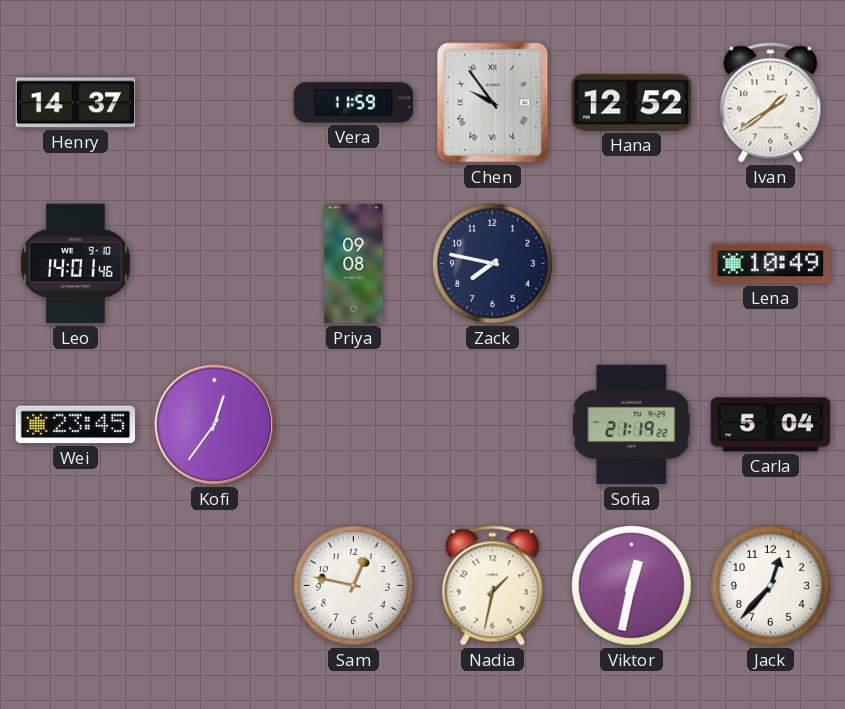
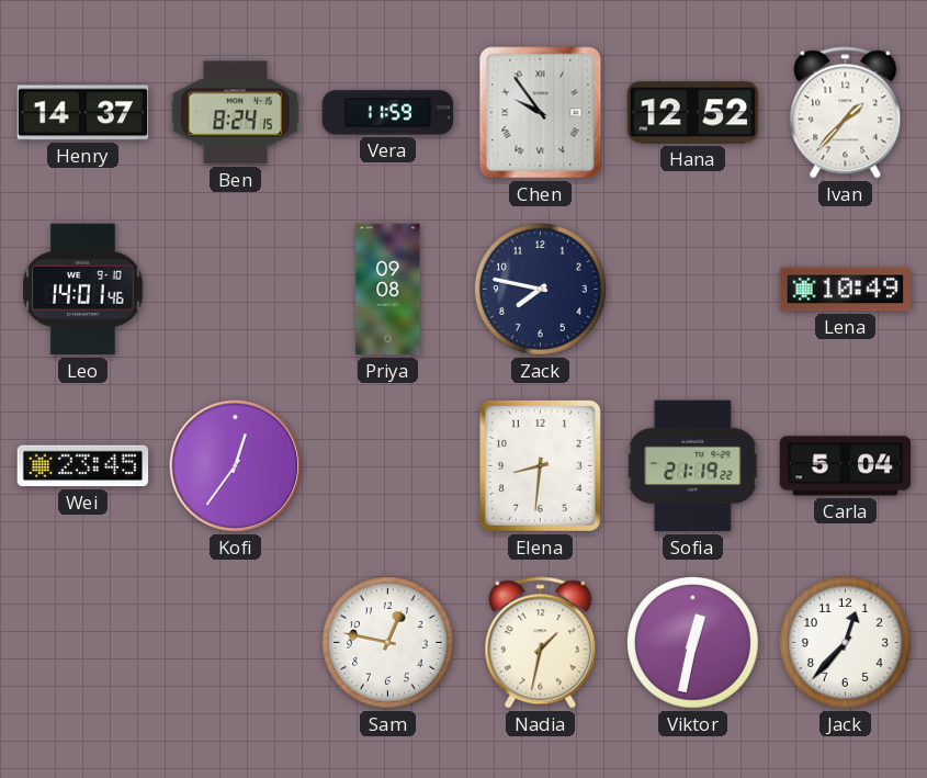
Ben: none -> 8:24 (236, 113)
Ivan: 1:39 -> 1:37 (846, 113)
Elena: none -> 8:31 (540, 465)
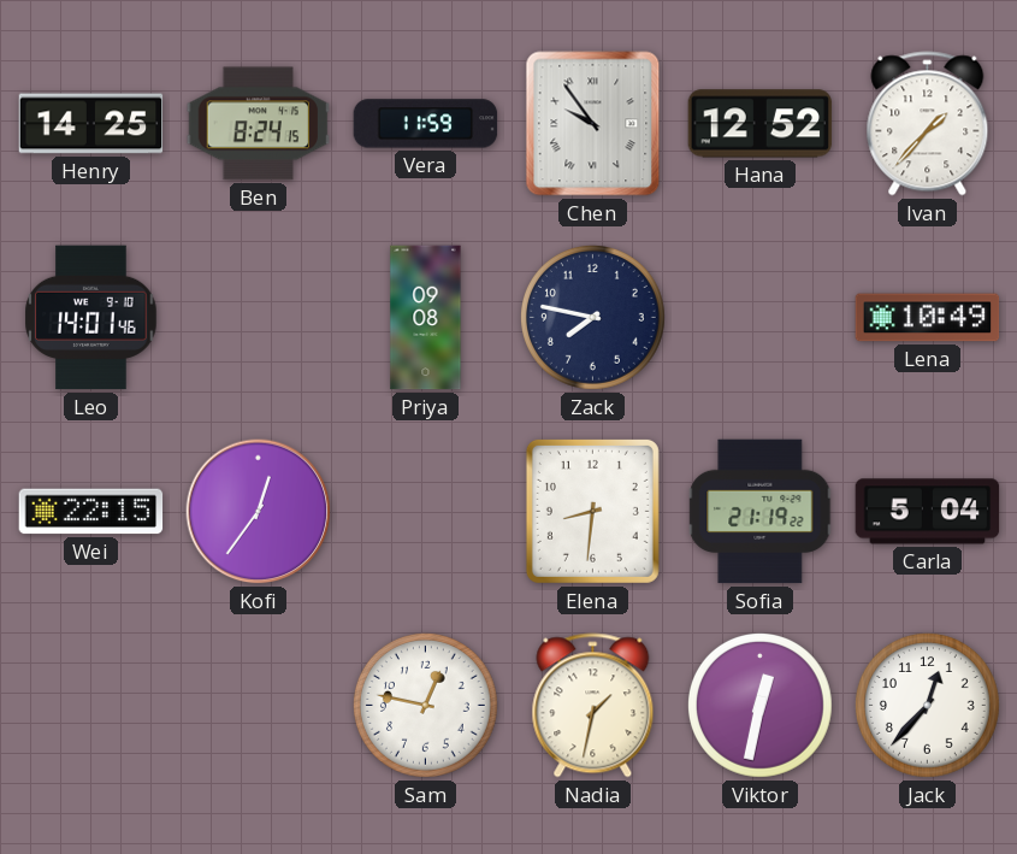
Henry: 14:37 -> 14:25 (91, 124)
Wei: 23:45 -> 22:15 (91, 512)
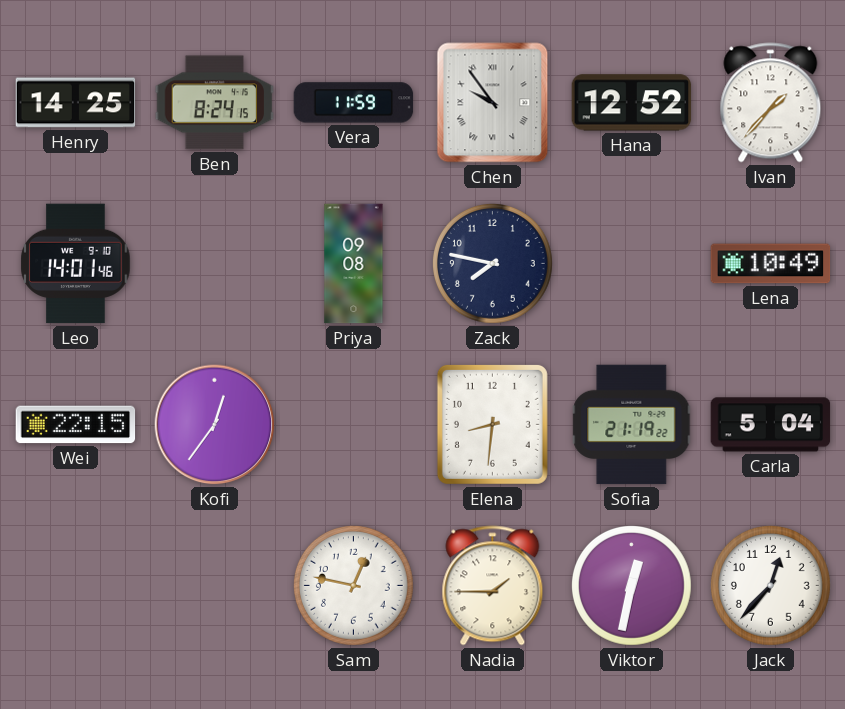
Nadia: 1:32 -> 1:45 (493, 586)
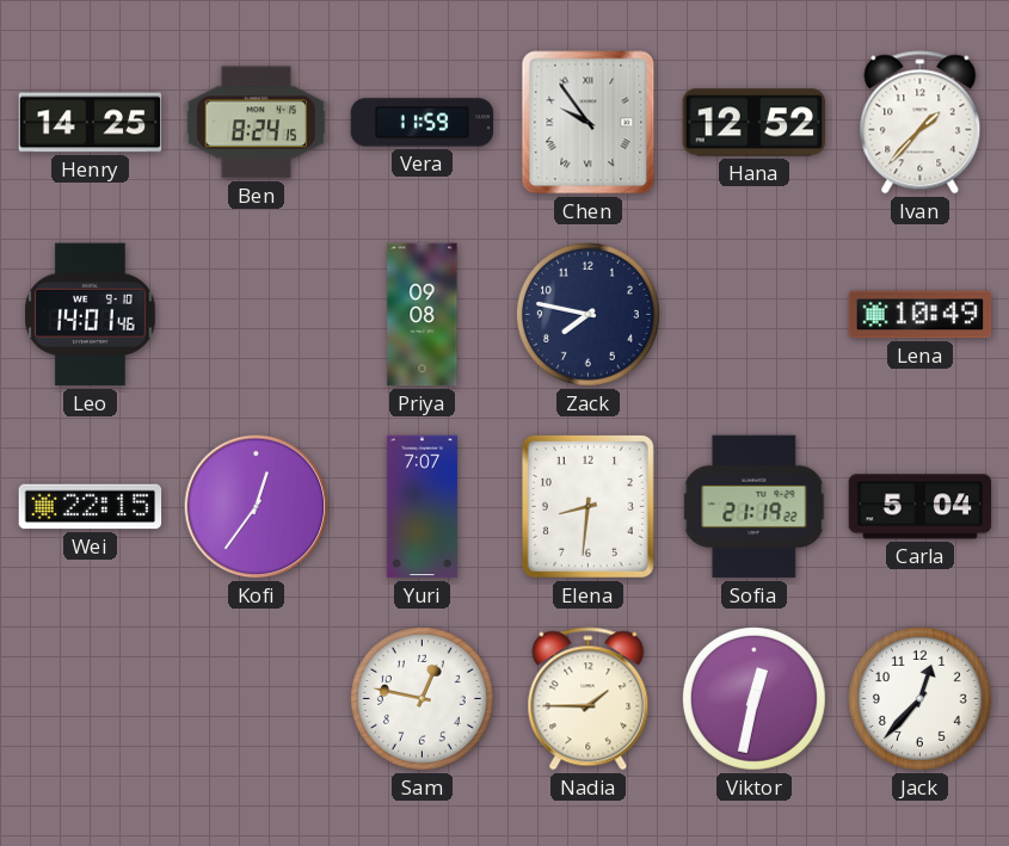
Yuri: none -> 7:07 (422, 507)
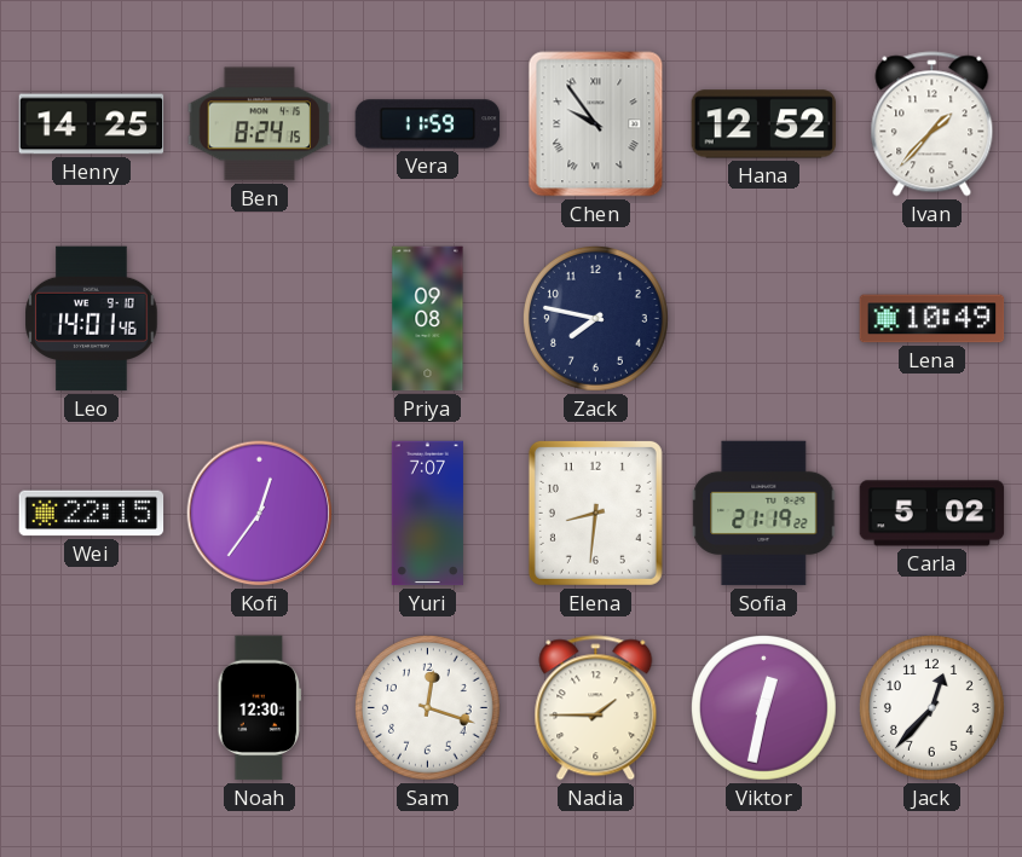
Carla: 5:04 -> 5:02 (932, 514)
Noah: none -> 12:30 (259, 708)
Sam: 12:47 -> 12:18 (427, 707)
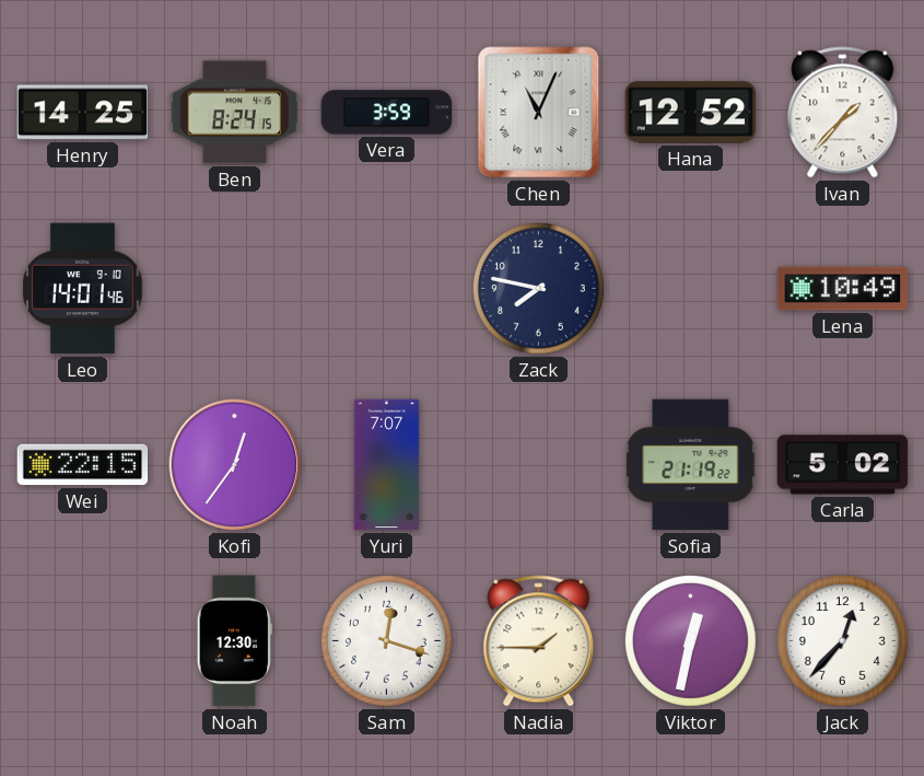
Vera: 11:59 -> 3:59 (387, 113)
Chen: 9:54 -> 11:04 (539, 113)
Priya: 09:08 -> none (428, 319)
Elena: 8:31 -> none (595, 513)
